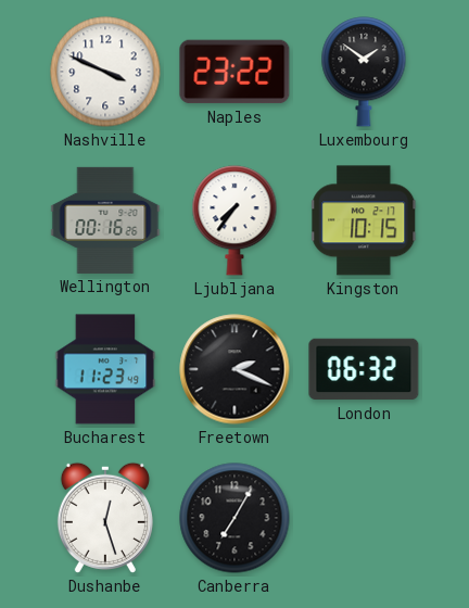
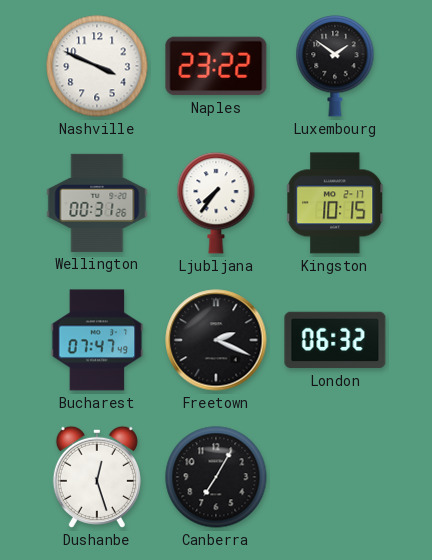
Wellington: 00:16 -> 00:31 (97, 203)
Bucharest: 11:23 -> 07:47 (97, 340)
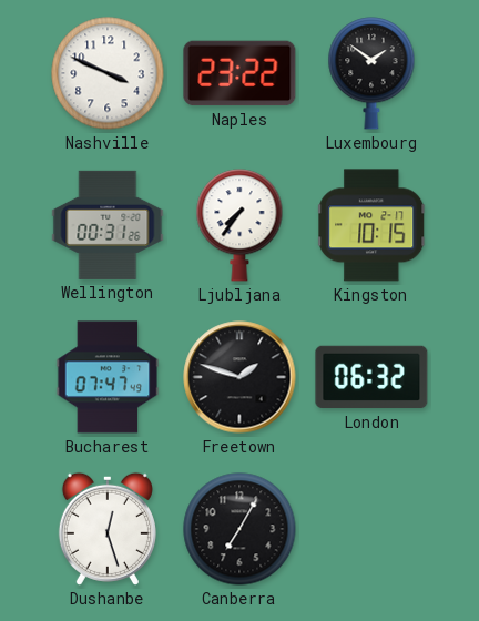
Freetown: 2:19 -> 1:48 (239, 377)
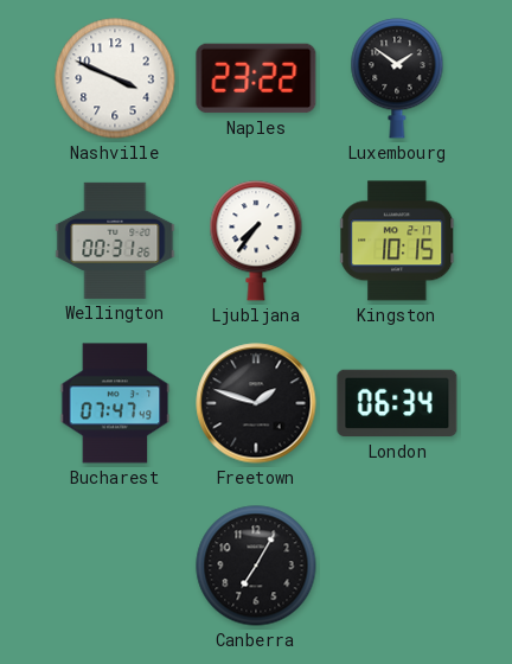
London: 06:32 -> 06:34 (397, 403)
Dushanbe: 12:27 -> none (108, 529)
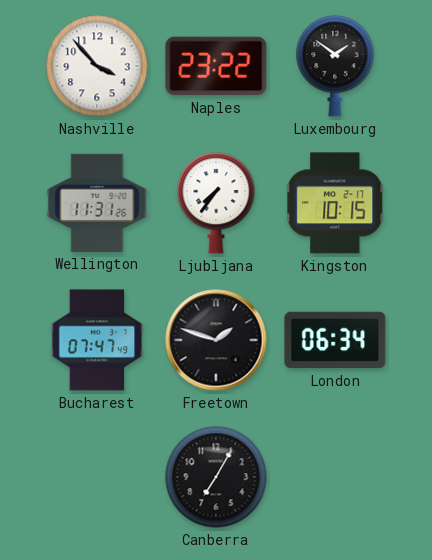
Nashville: 3:49 -> 3:53 (97, 66)
Wellington: 00:31 -> 11:31 (97, 203)
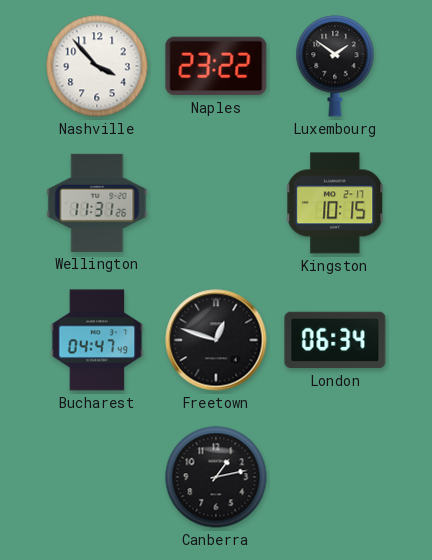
Ljubljana: 7:36 -> none (216, 203)
Bucharest: 07:47 -> 04:47 (97, 340)
Freetown: 1:48 -> 12:48 (216, 340)
Canberra: 7:05 -> 1:13 (216, 477)
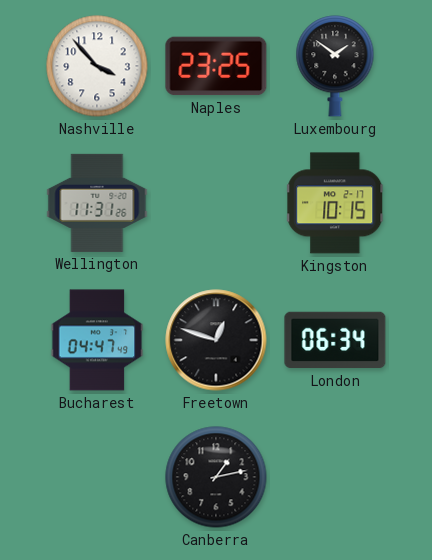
Naples: 23:22 -> 23:25 (216, 66)
